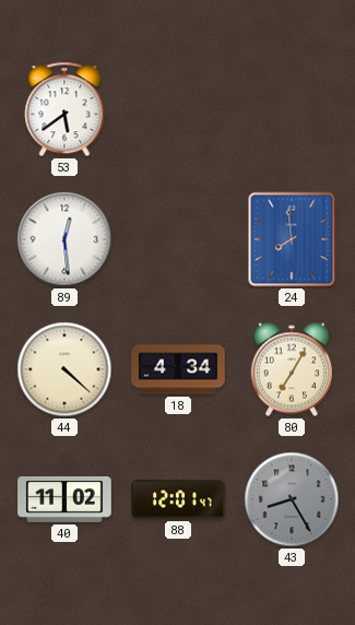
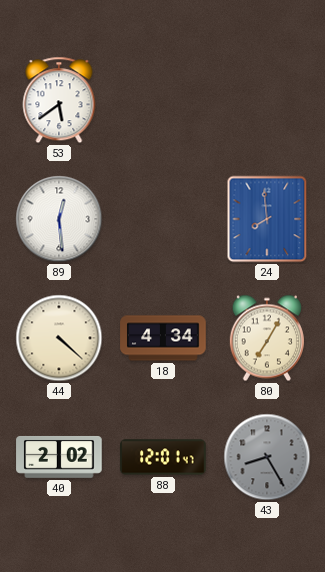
40: 11:02 -> 2:02 (59, 457)
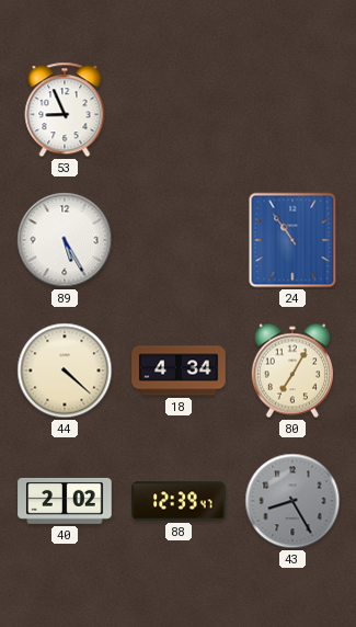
53: 5:39 -> 8:56 (65, 110)
89: 12:29 -> 5:25 (65, 240)
24: 7:59 -> 10:54 (292, 240)
88: 12:01 -> 12:39 (179, 501)
